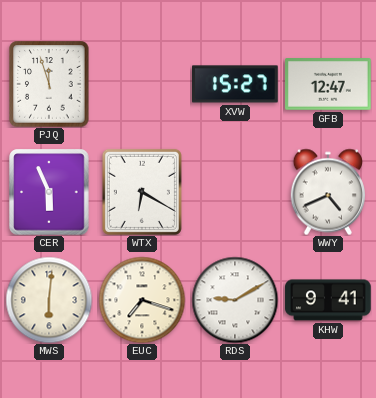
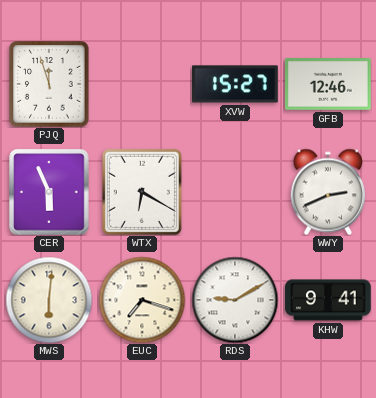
GFB: 12:47 -> 12:46 (329, 85)
WWY: 4:41 -> 2:41 (327, 192)
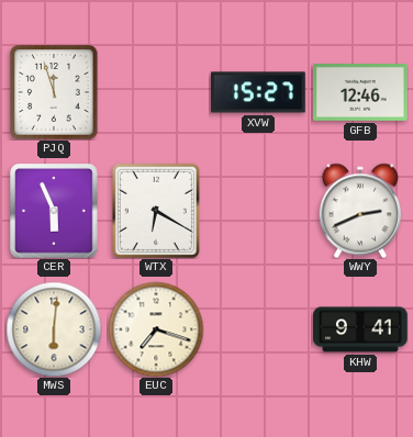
RDS: 9:10 -> none (235, 300)
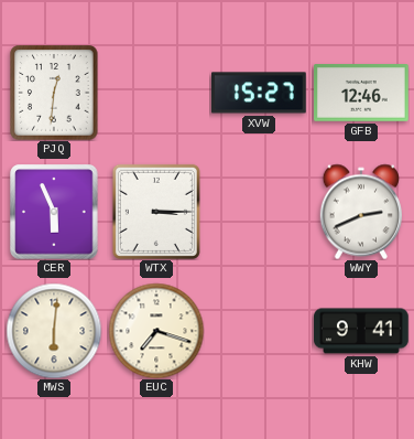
PJQ: 11:57 -> 12:31 (54, 93)
WTX: 6:20 -> 3:15 (156, 212)
